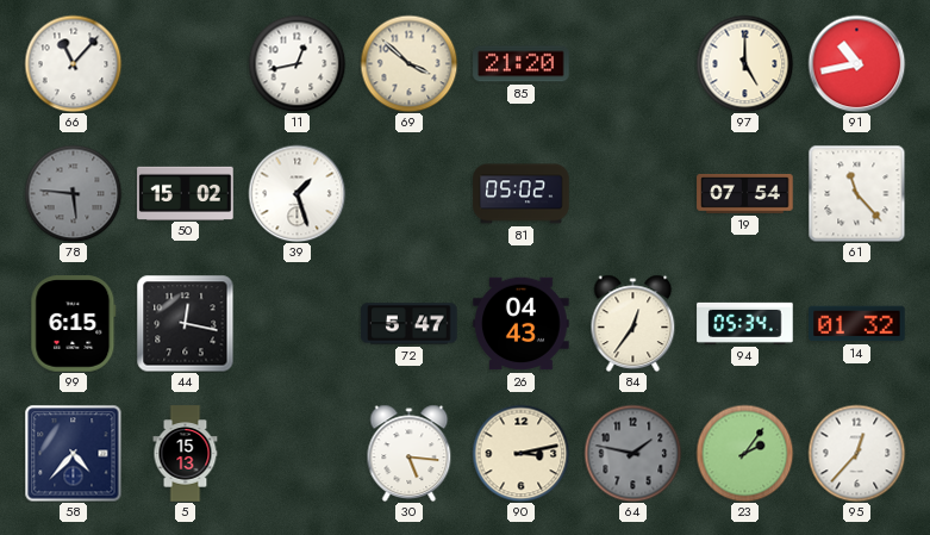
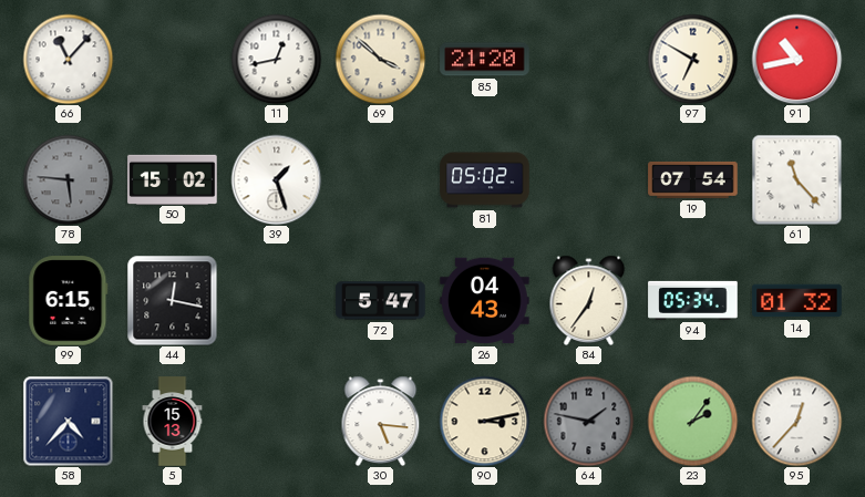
97: 5:00 -> 6:50 (692, 59)
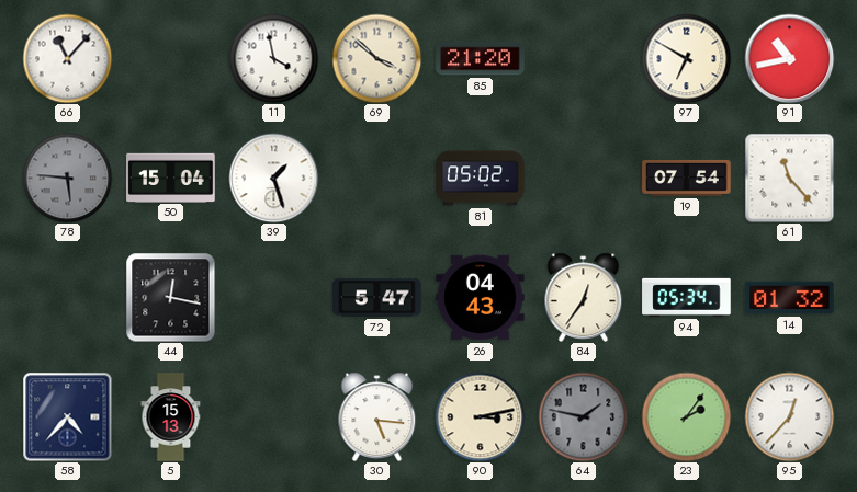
11: 12:43 -> 3:58 (273, 58)
50: 15:02 -> 15:04 (171, 178)
99: 6:15 -> none (69, 301)
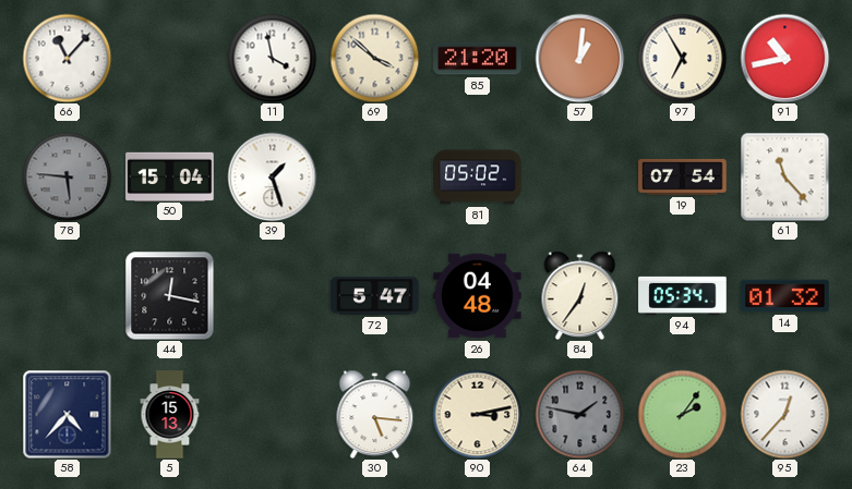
57: none -> 1:01 (579, 58)
97: 6:50 -> 6:55 (682, 58)
26: 04:43 -> 04:48 (478, 296)
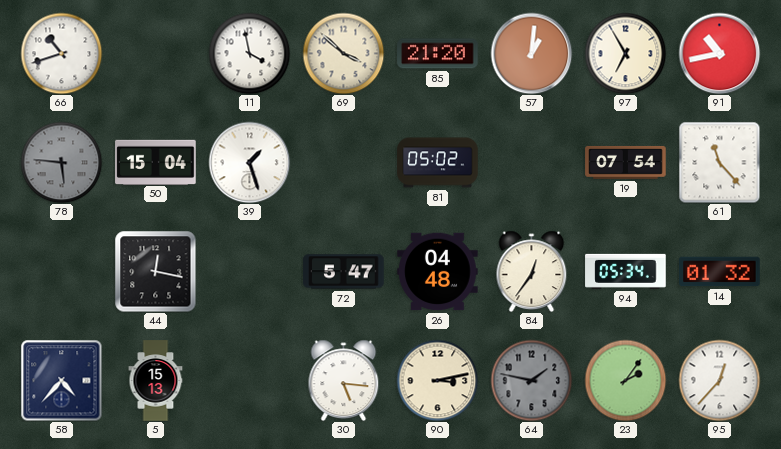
66: 11:07 -> 10:42 (61, 53)
